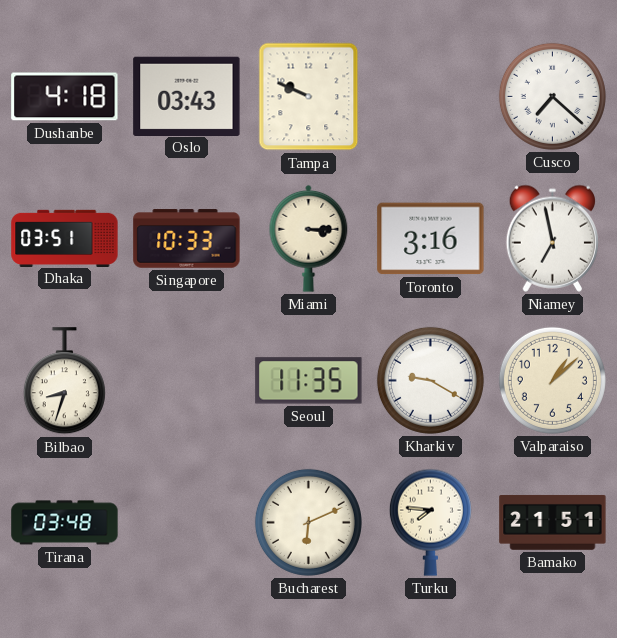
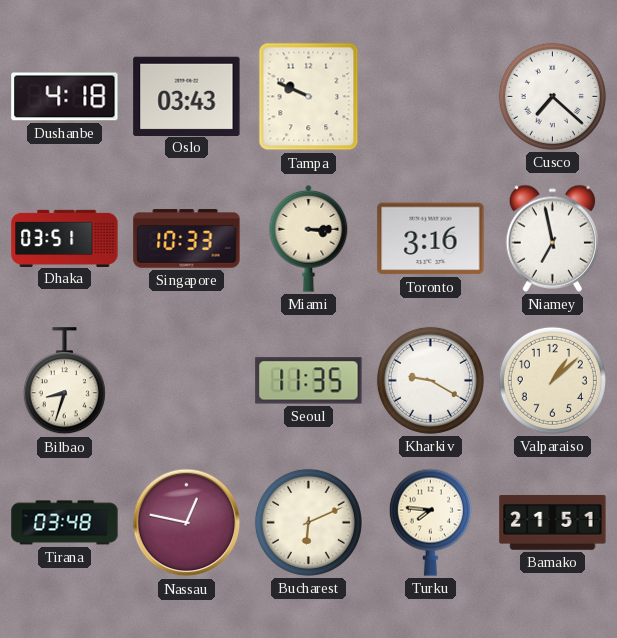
Nassau: none -> 12:47 (187, 523)
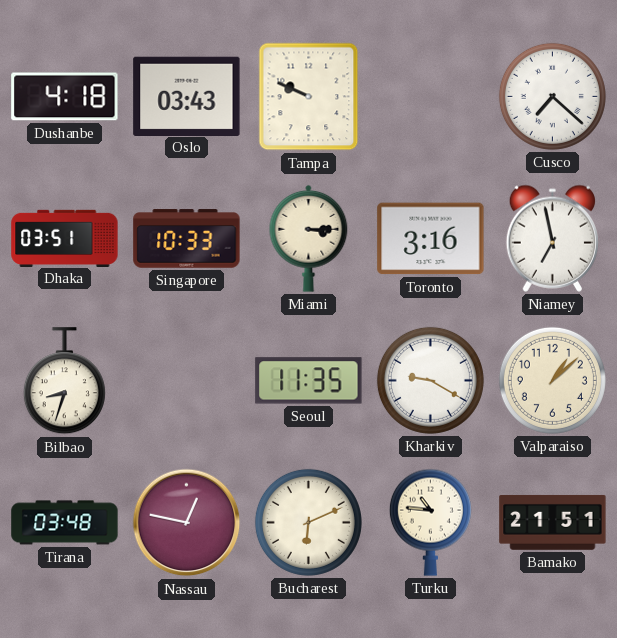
Turku: 7:46 -> 10:46 (430, 522)
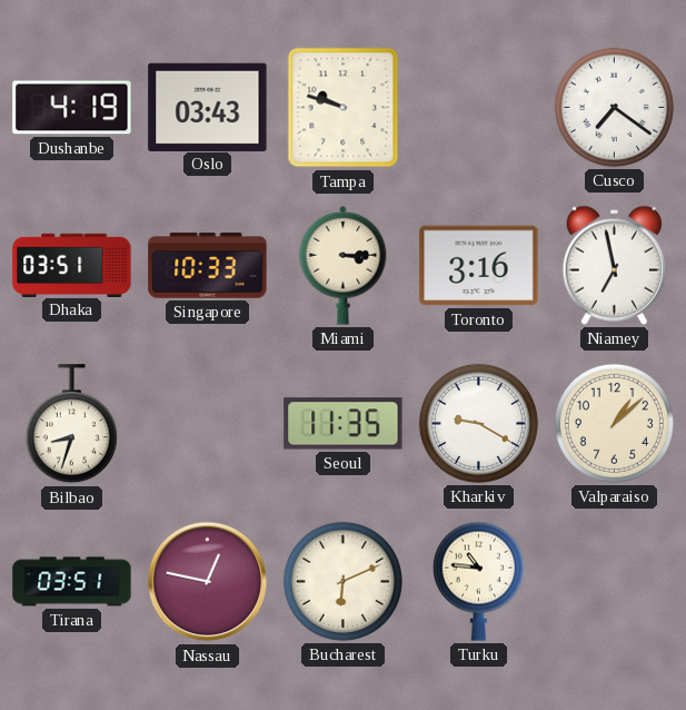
Dushanbe: 4:18 -> 4:19 (72, 108)
Tampa: 9:49 -> 9:48 (344, 108)
Cusco: 7:22 -> 7:21 (614, 107)
Tirana: 03:48 -> 03:51 (72, 582)
Bamako: 21:51 -> none (553, 522)
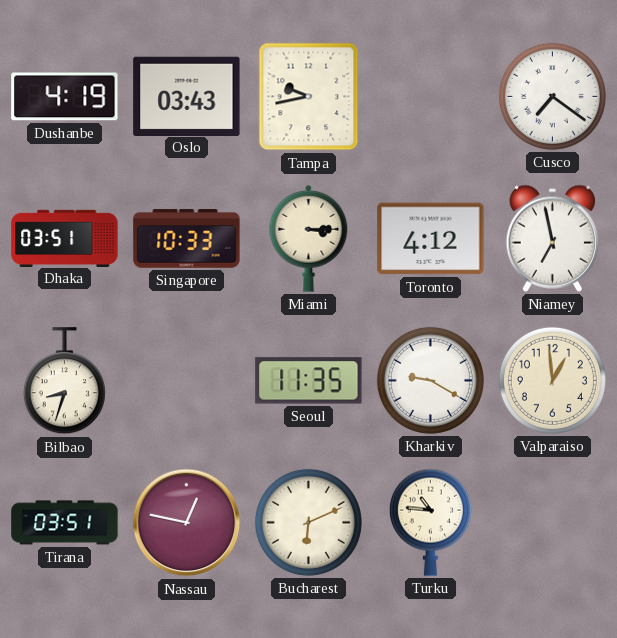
Tampa: 9:48 -> 9:43 (309, 97)
Toronto: 3:16 -> 4:12 (431, 239)
Valparaiso: 1:08 -> 12:59 (552, 380)
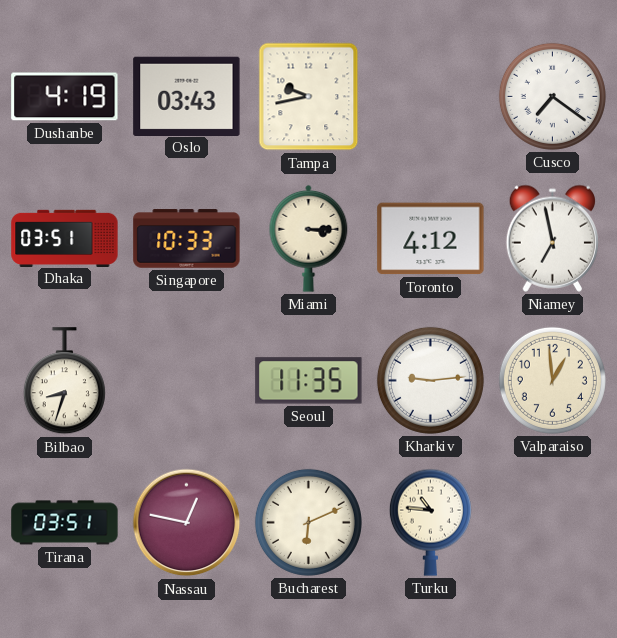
Kharkiv: 9:20 -> 9:14 (430, 380)
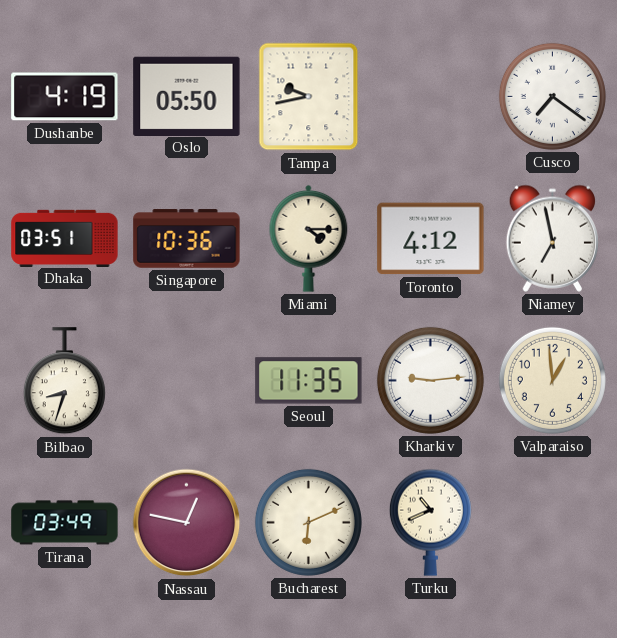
Oslo: 03:43 -> 05:50 (187, 96)
Singapore: 10:33 -> 10:36 (187, 239)
Miami: 3:15 -> 4:15 (309, 238)
Tirana: 03:51 -> 03:49 (65, 523)
Turku: 10:46 -> 10:41 (430, 522)
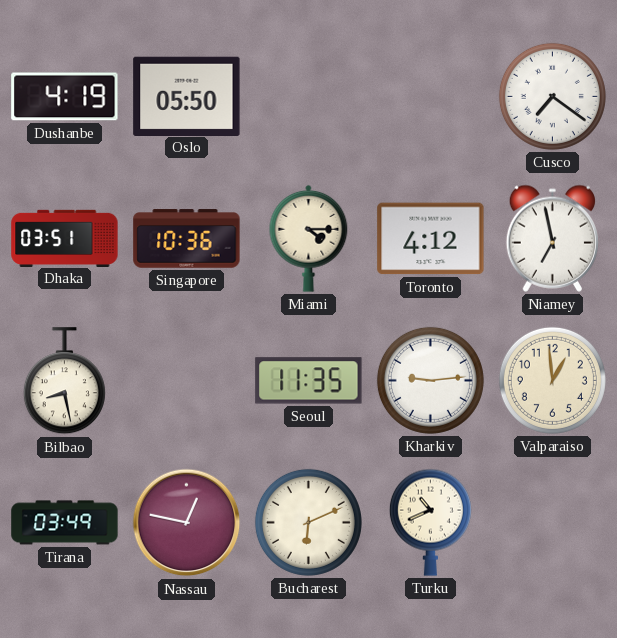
Tampa: 9:43 -> none (309, 97)
Bilbao: 8:33 -> 8:28 (64, 381)
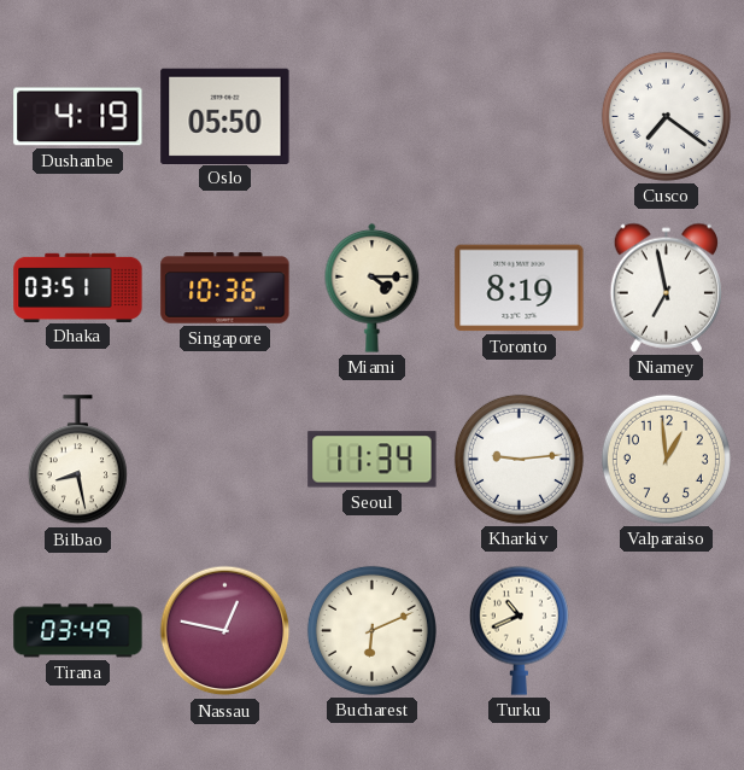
Toronto: 4:12 -> 8:19 (520, 288)
Seoul: 11:35 -> 11:34 (373, 460)
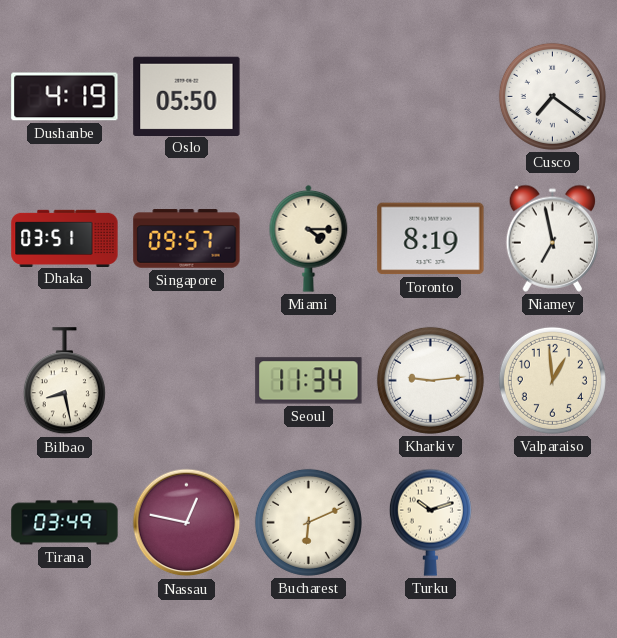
Singapore: 10:36 -> 09:57 (187, 239)
Turku: 10:41 -> 10:12 (430, 522)
